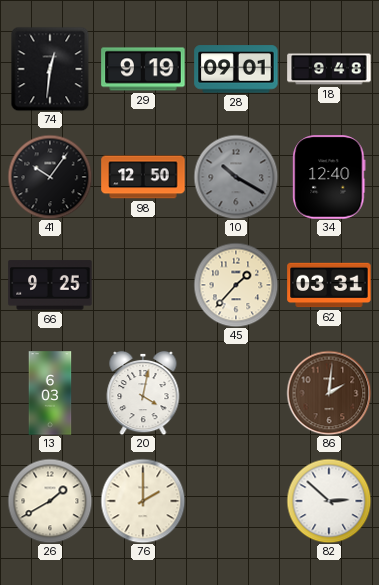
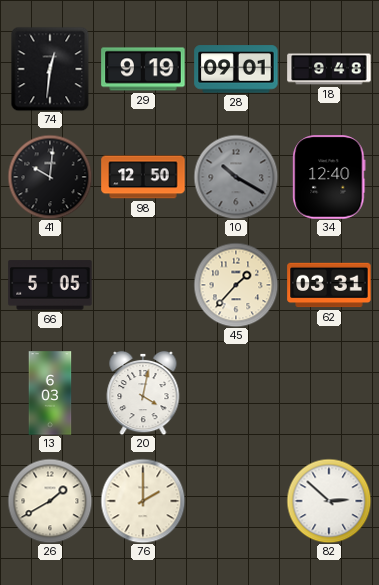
41: 10:06 -> 10:01 (50, 177)
66: 9:25 -> 5:05 (50, 285)
86: 2:01 -> none (329, 393)
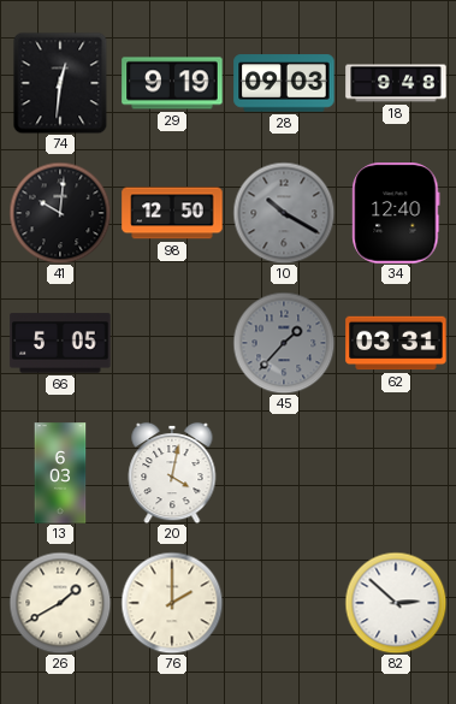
28: 09:01 -> 09:03 (284, 83)
45 dial: cream -> grey (284, 343)
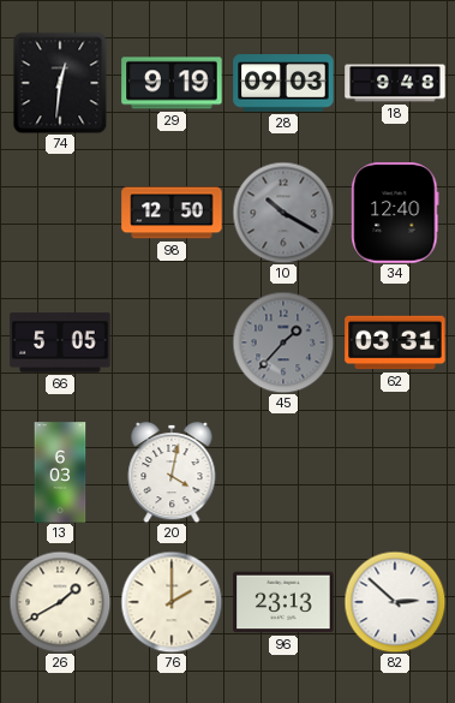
41: 10:01 -> none (60, 213)
96: none -> 23:13 (283, 602)
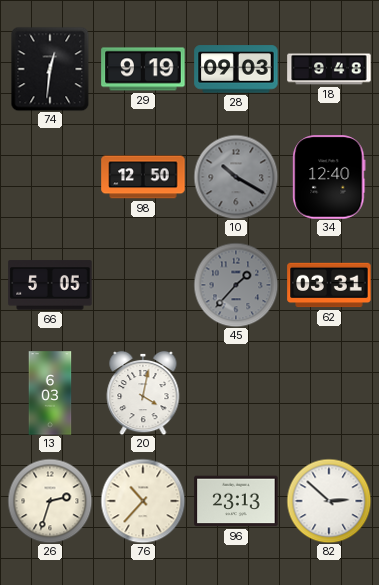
26: 1:40 -> 2:33 (50, 501)
76: 2:00 -> 10:37 (143, 501)
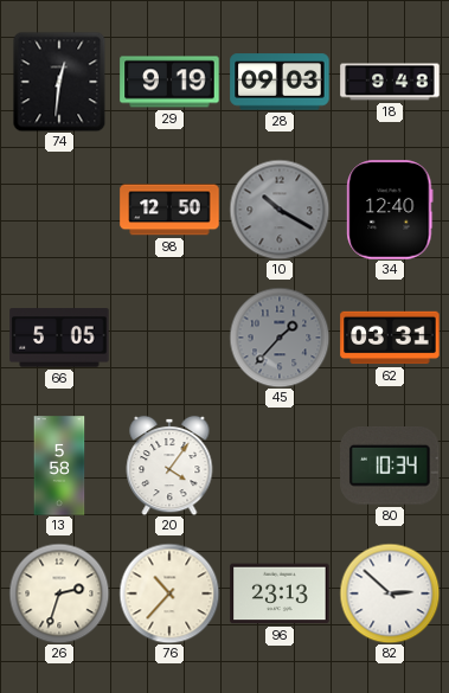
13: 6:03 -> 5:58 (59, 466)
20: 4:02 -> 4:06 (169, 466)
80: none -> 10:34 (390, 467)
